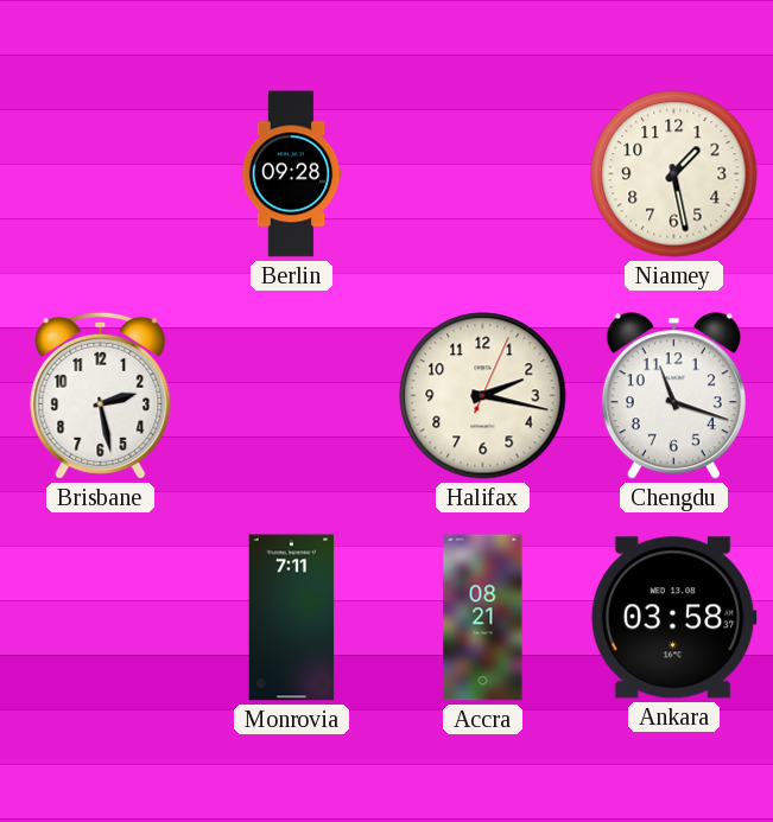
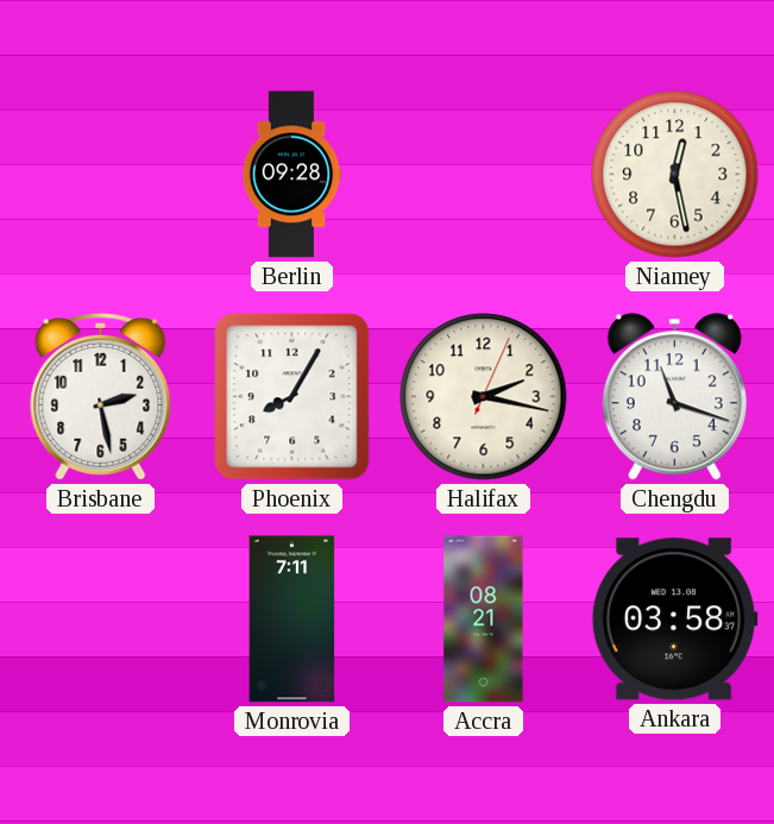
Niamey: 1:28 -> 12:28 (675, 175)
Phoenix: none -> 8:05 (292, 397)
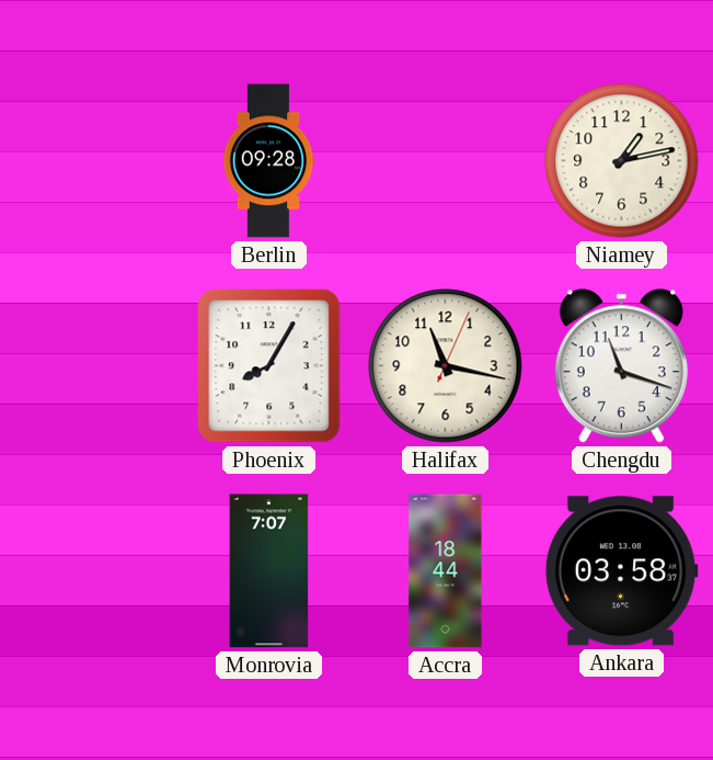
Niamey: 12:28 -> 1:13 (622, 161)
Brisbane: 2:28 -> none (101, 396)
Halifax: 2:17 -> 11:17 (446, 366)
Monrovia: 7:11 -> 7:07 (269, 571)
Accra: 08:21 -> 18:44 (446, 571)
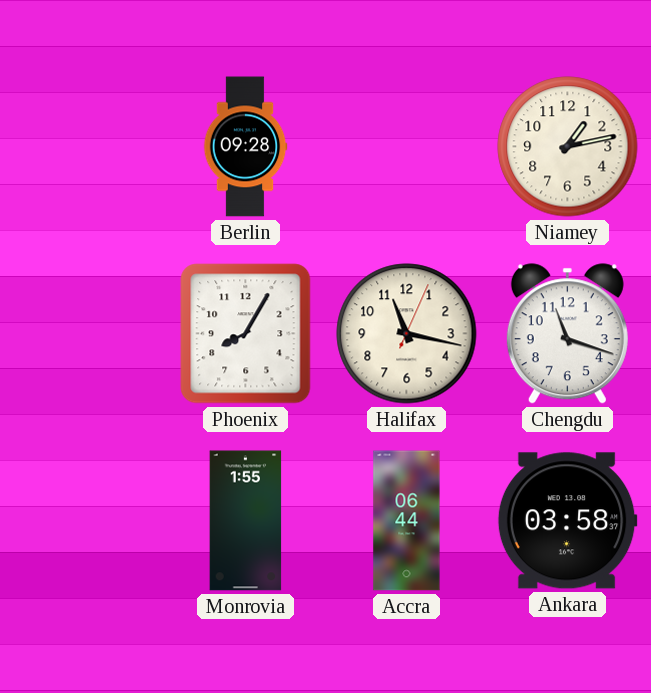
Monrovia: 7:07 -> 1:55 (246, 521)
Accra: 18:44 -> 06:44 (407, 521)
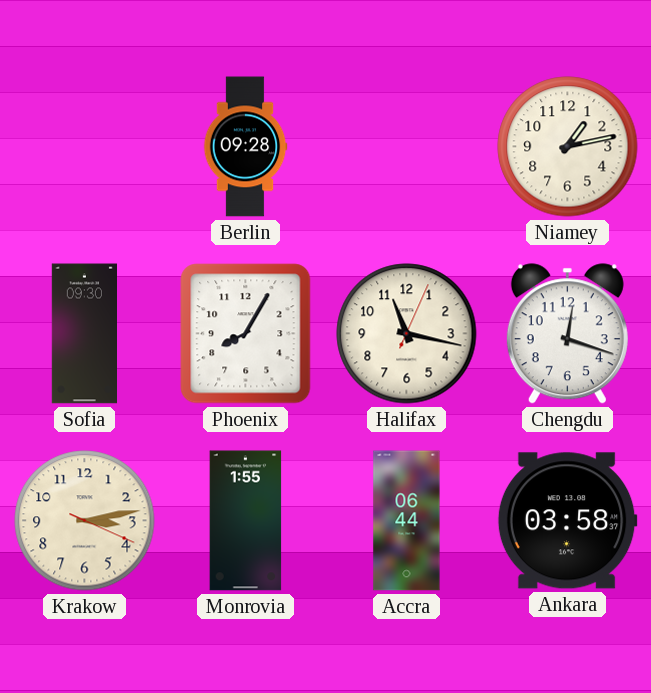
Sofia: none -> 09:30 (84, 334)
Chengdu: 11:18 -> 12:18 (567, 334)
Krakow: none -> 3:13 (85, 521)
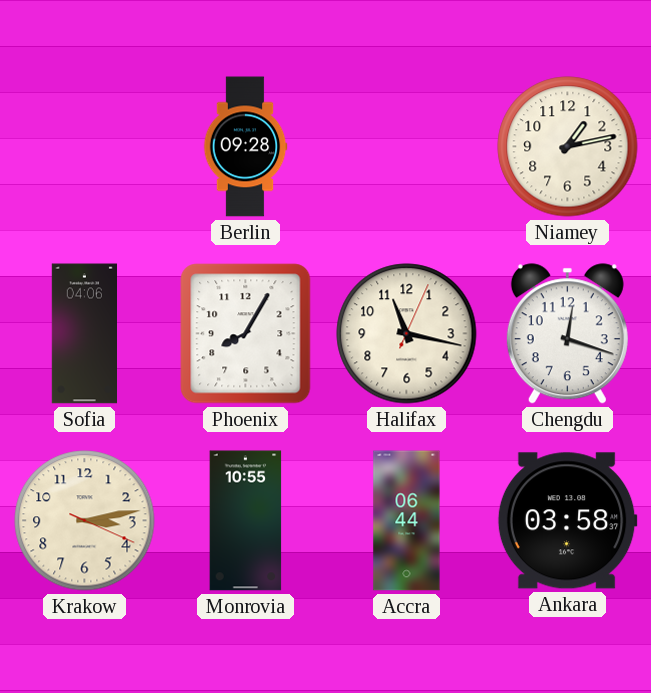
Sofia: 09:30 -> 04:06 (84, 334)
Monrovia: 1:55 -> 10:55 (246, 521)
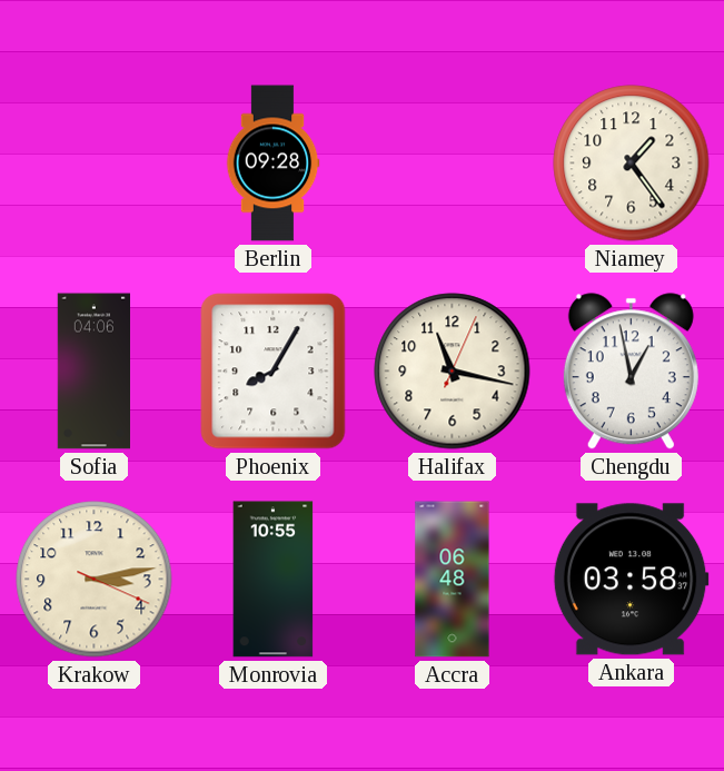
Niamey: 1:13 -> 1:24 (632, 164)
Chengdu: 12:18 -> 12:58 (631, 372)
Accra: 06:44 -> 06:48 (453, 580)
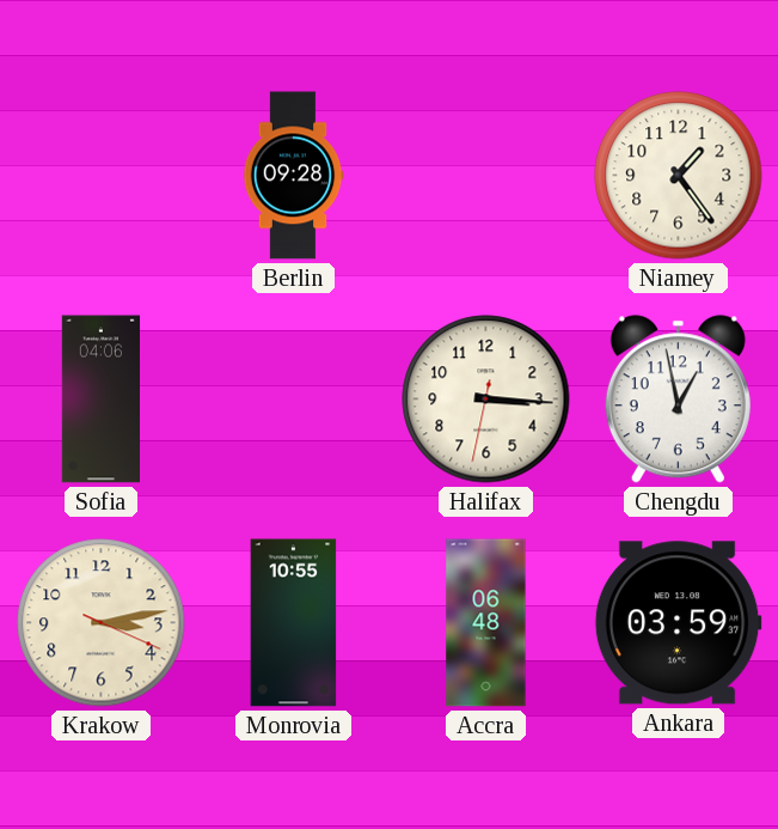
Phoenix: 8:05 -> none (274, 372)
Halifax: 11:17 -> 3:15 (486, 400)
Ankara: 03:58 -> 03:59 (678, 623)
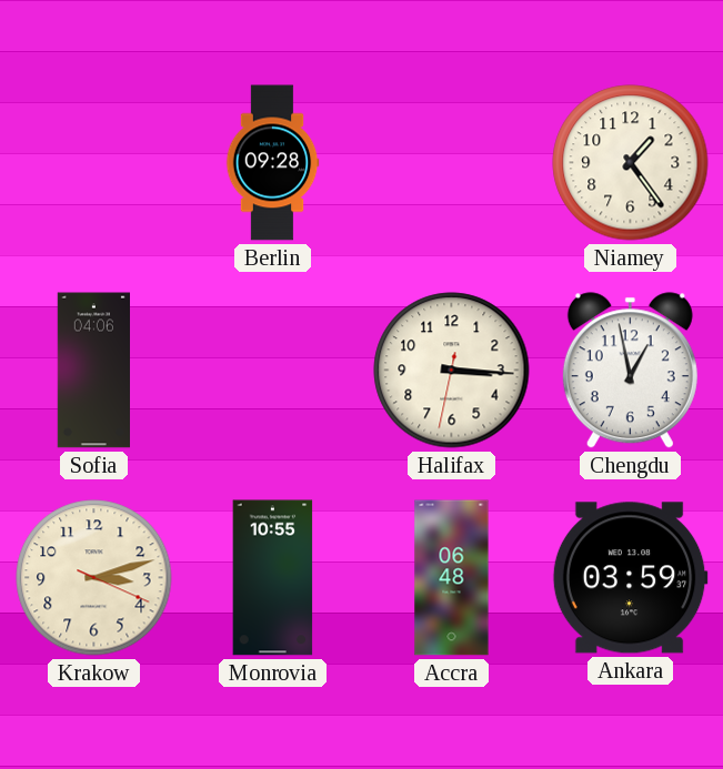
Krakow: 3:13 -> 3:12 (94, 578)
